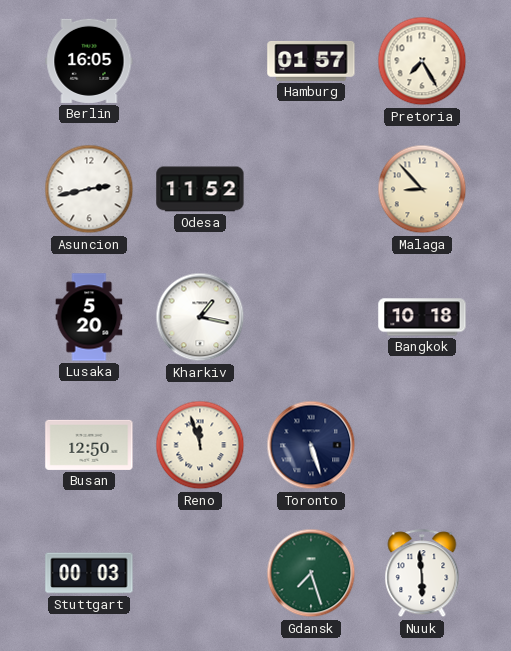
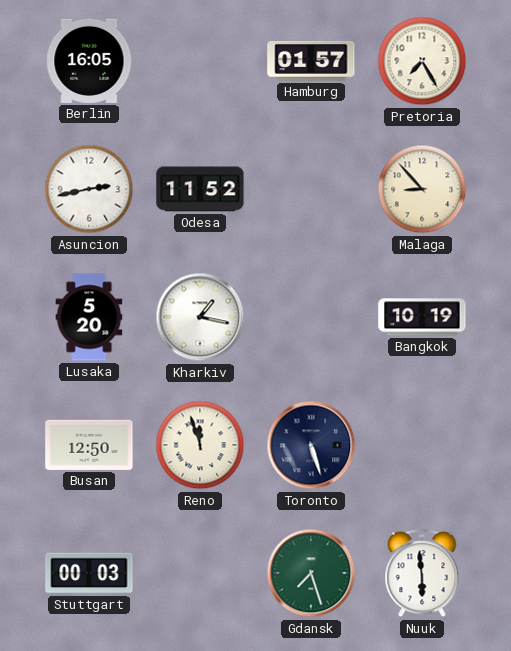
Bangkok: 10:18 -> 10:19 (422, 317)
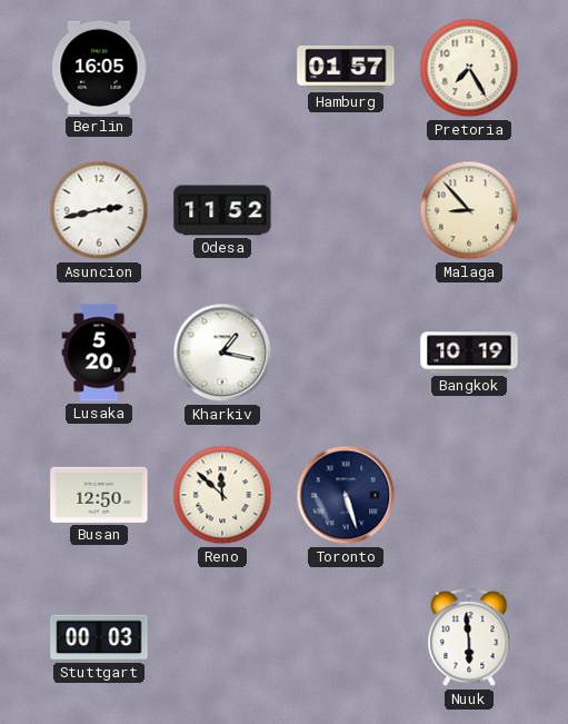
Reno: 11:57 -> 11:52 (222, 495)
Gdansk: 7:27 -> none (311, 573)
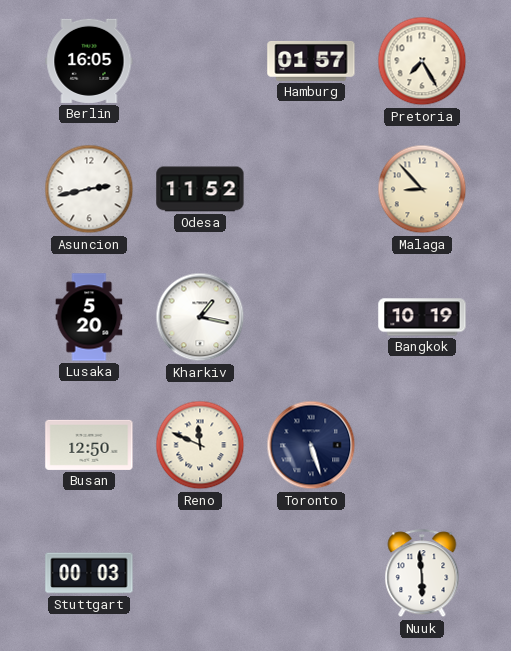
Reno: 11:52 -> 11:49 (200, 445)
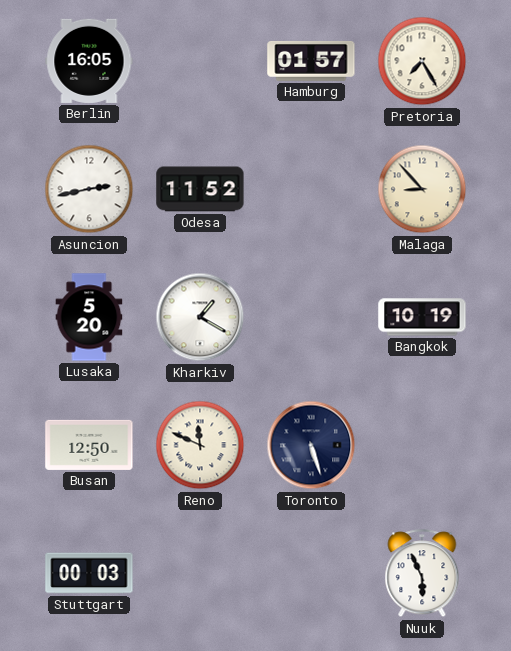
Kharkiv: 1:17 -> 1:20 (200, 317)
Nuuk: 5:59 -> 5:56 (422, 574)
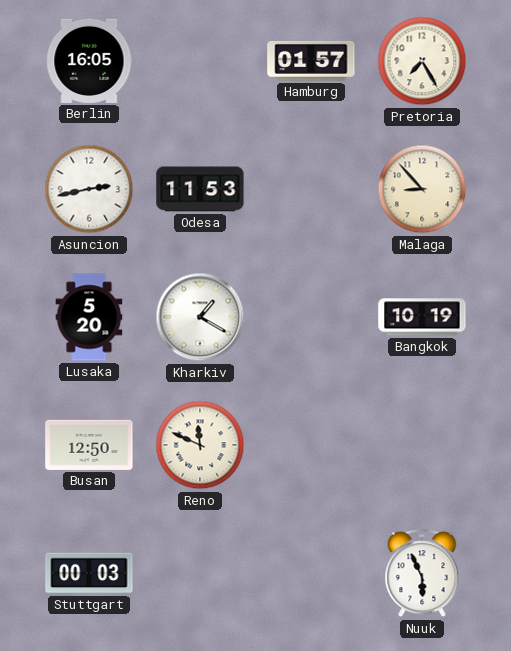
Odesa: 11:52 -> 11:53 (200, 189)
Toronto: 5:27 -> none (311, 445)
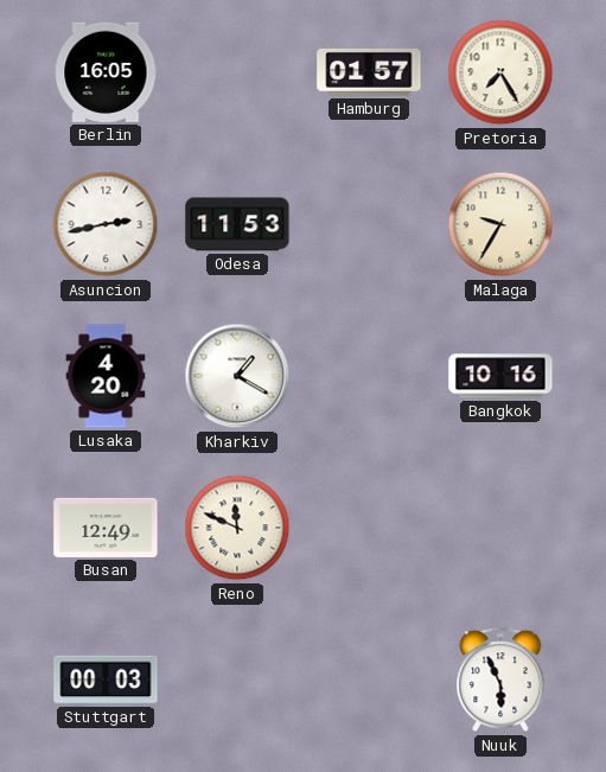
Malaga: 8:53 -> 9:35 (500, 224)
Lusaka: 5:20 -> 4:20 (106, 376)
Bangkok: 10:19 -> 10:16 (500, 376)
Busan: 12:50 -> 12:49 (106, 528)
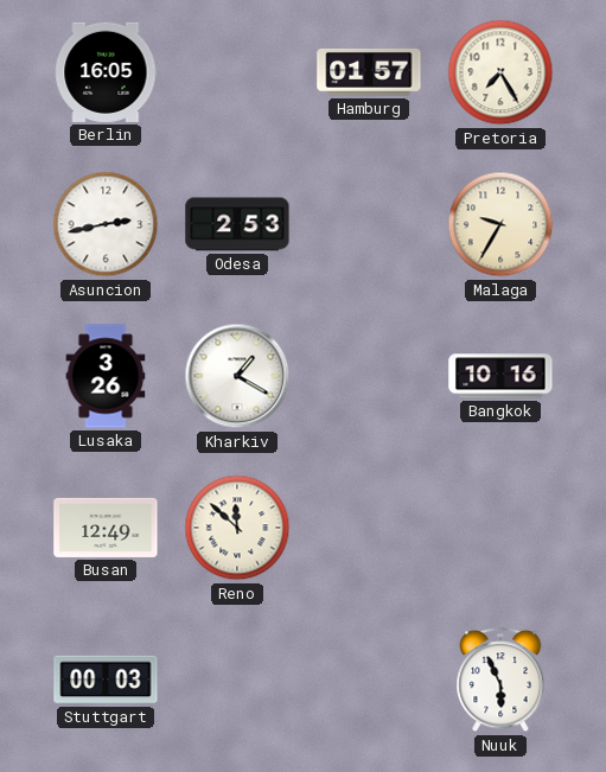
Odesa: 11:53 -> 2:53 (237, 224)
Lusaka: 4:20 -> 3:26 (106, 376)
Reno: 11:49 -> 11:52 (237, 528)
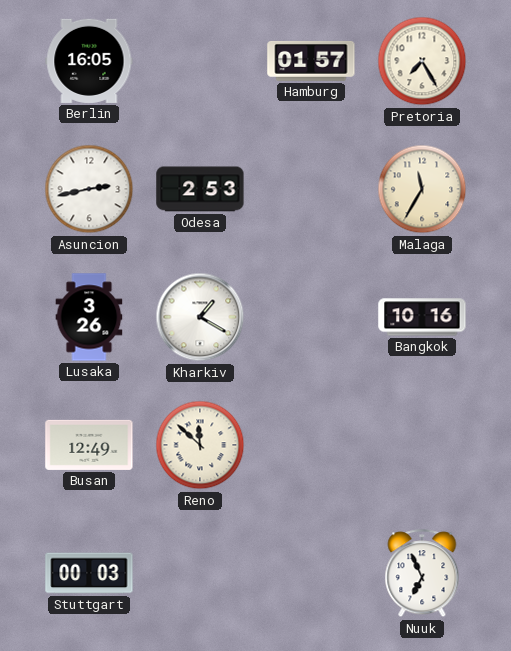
Malaga: 9:35 -> 11:35 (422, 189)
Nuuk: 5:56 -> 6:56 (422, 574)
